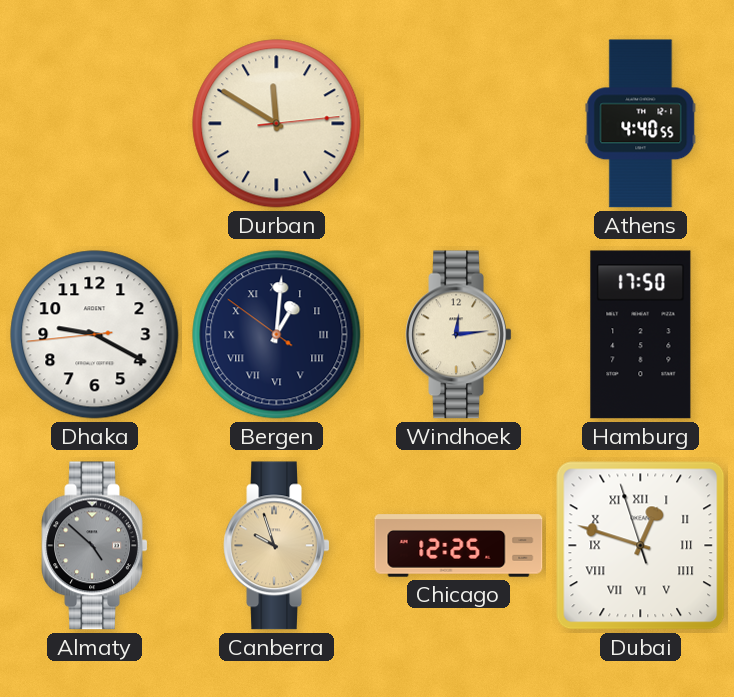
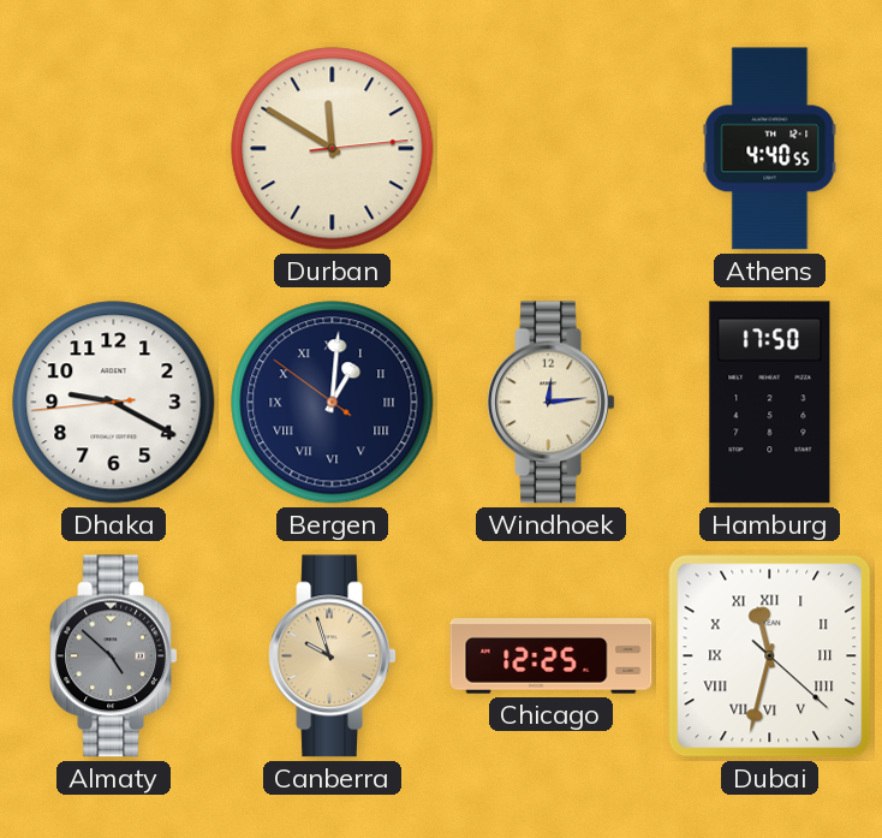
Dubai: 12:47 -> 11:32 (770, 656)
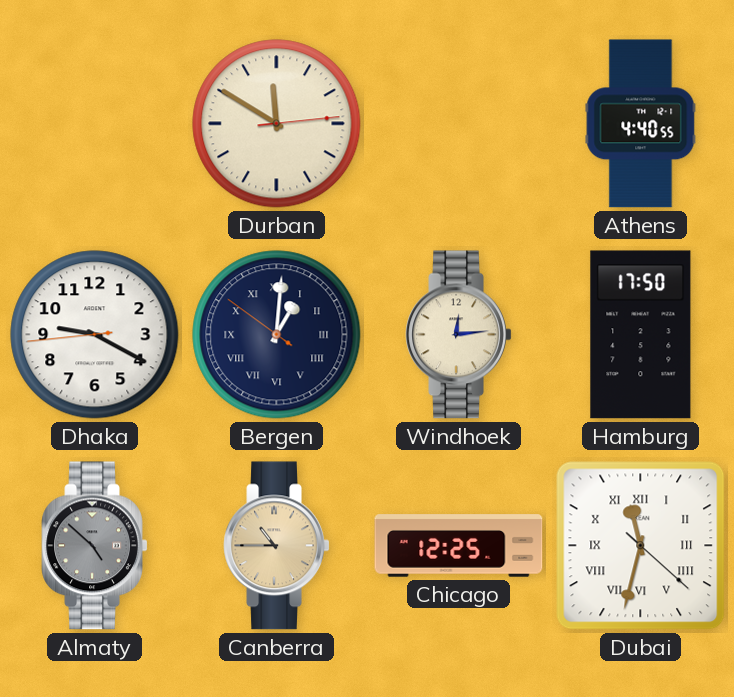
Canberra: 9:57 -> 10:45 (277, 546)
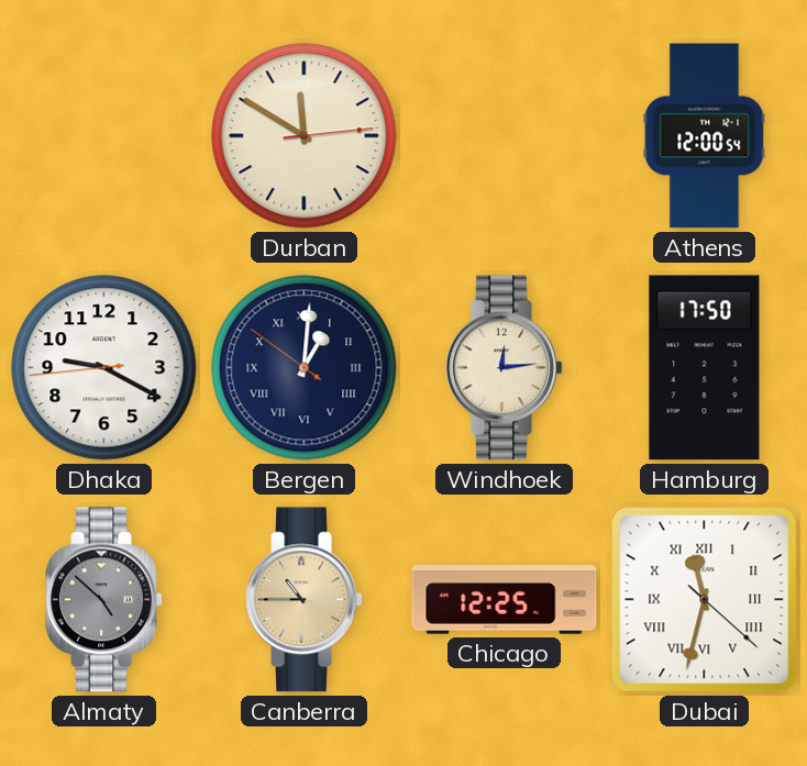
Athens: 4:40 -> 12:00 (705, 136)
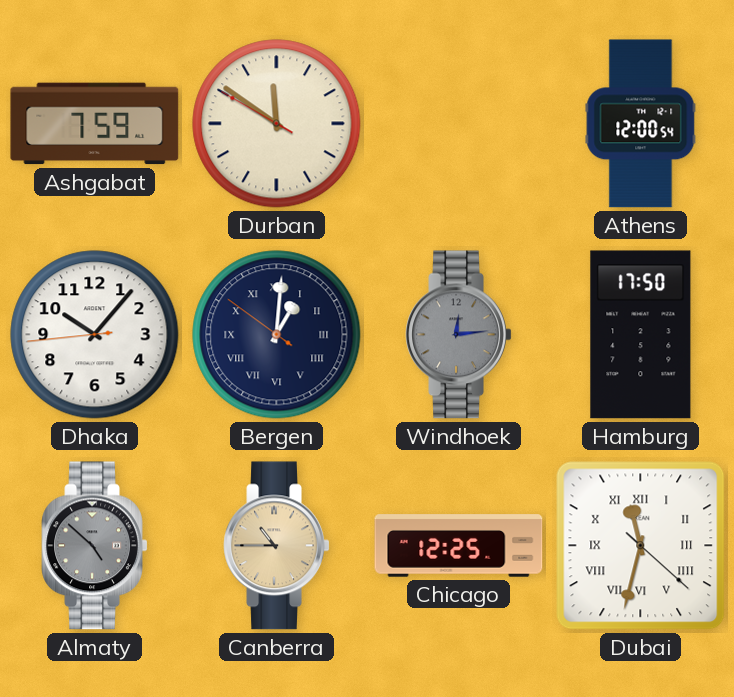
Ashgabat: none -> 7:59 (95, 124)
Durban: 11:50:14 -> 11:50:50 (277, 124)
Dhaka: 9:19 -> 10:06 (95, 335)
Windhoek dial: cream -> grey (459, 335)
